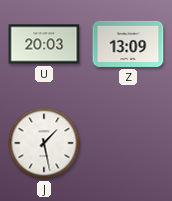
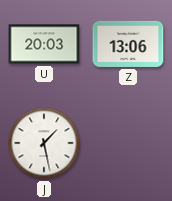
Z: 13:09 -> 13:06 (128, 44)
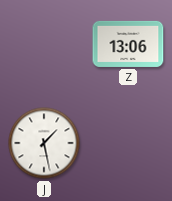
U: 20:03 -> none (44, 44)
